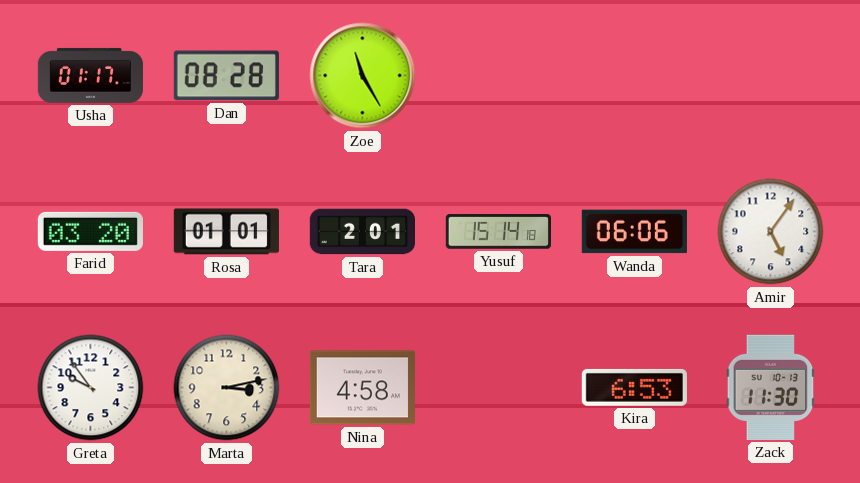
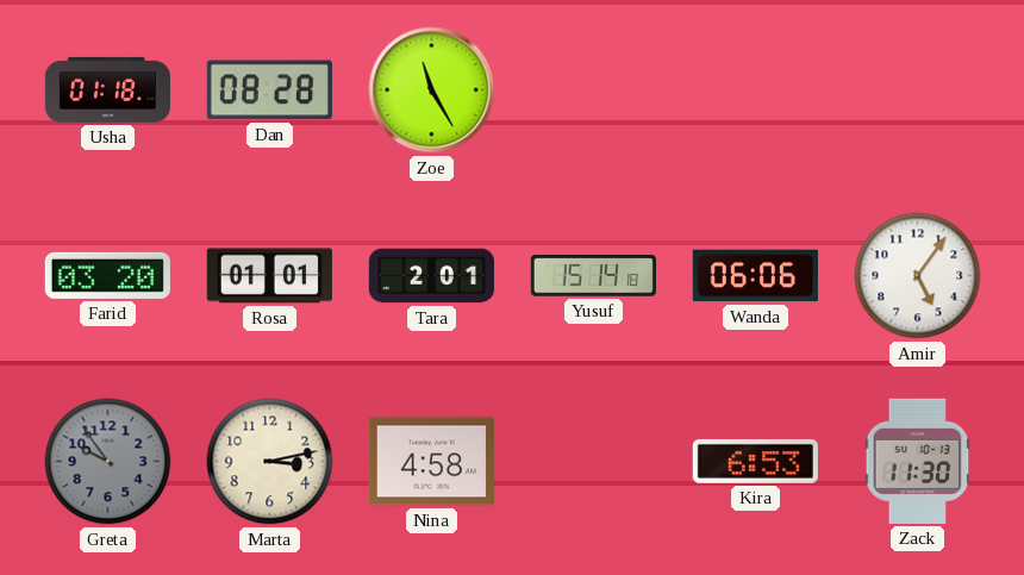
Usha: 01:17 -> 01:18 (107, 89)
Greta dial: white -> grey (108, 462)
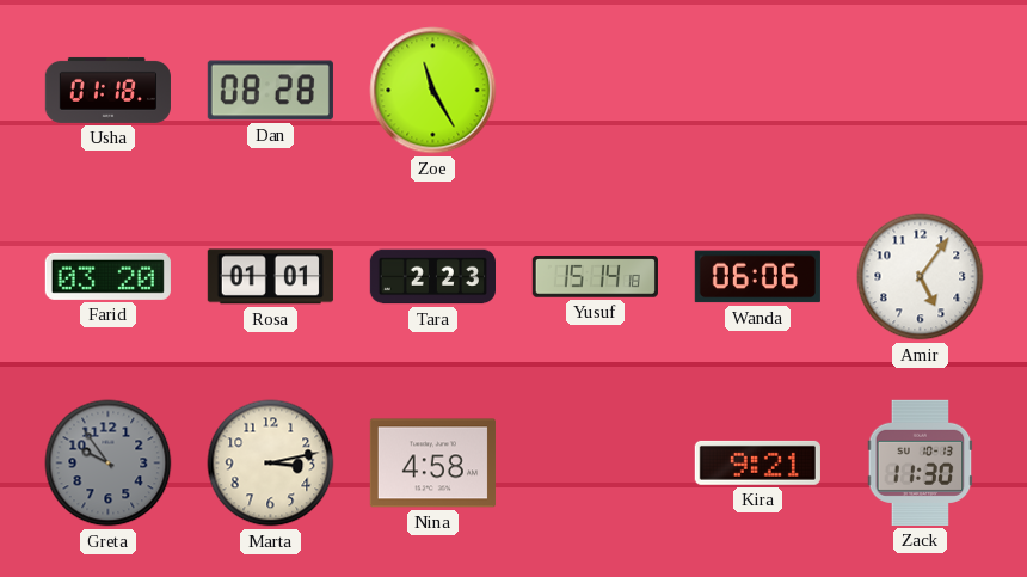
Tara: 2:01 -> 2:23 (432, 277)
Kira: 6:53 -> 9:21 (757, 462)
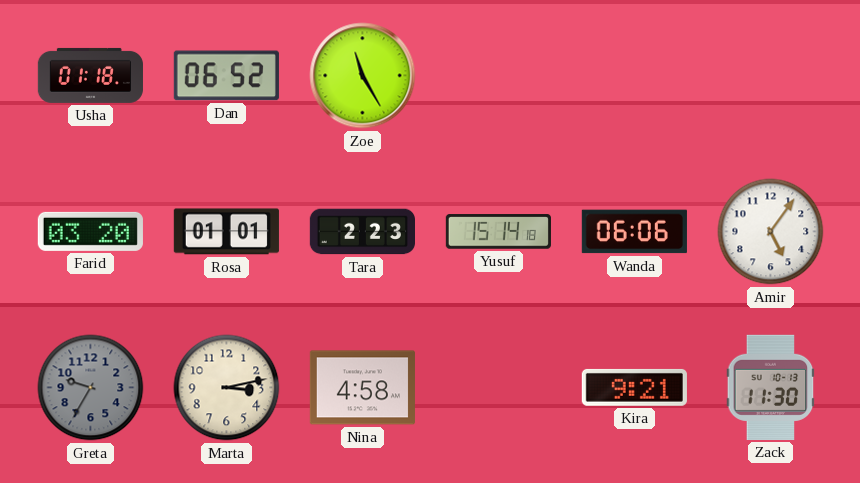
Dan: 08:28 -> 06:52 (226, 76)
Greta: 9:54 -> 9:35 (91, 388)
